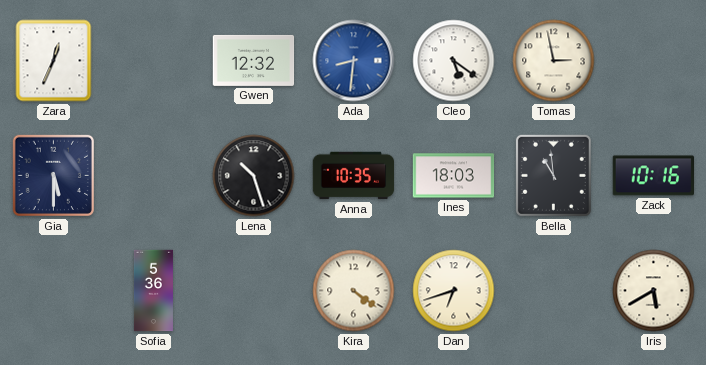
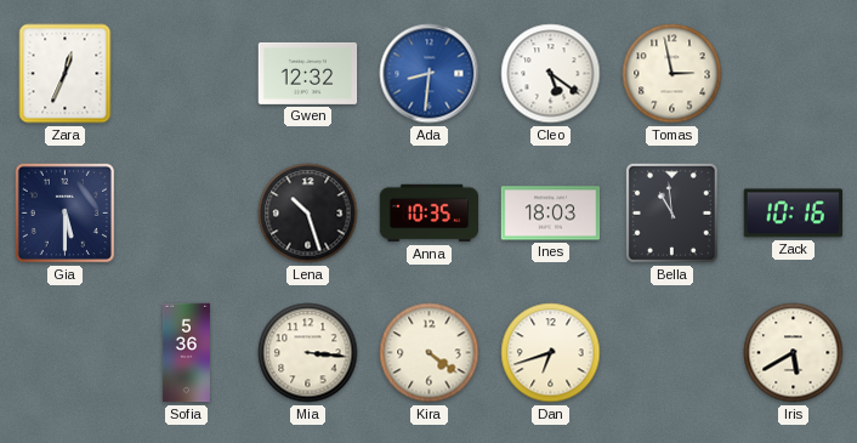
Mia: none -> 3:16 (308, 353)
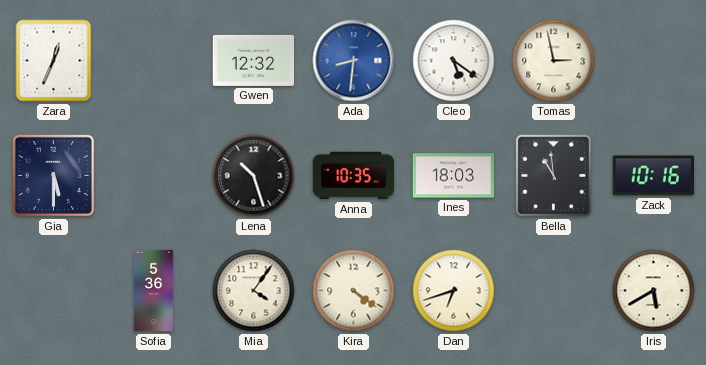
Mia: 3:16 -> 4:06 (254, 291)
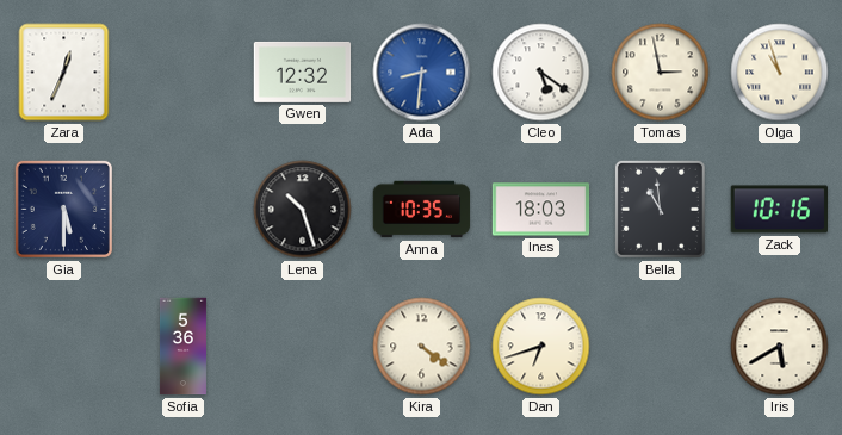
Olga: none -> 10:57 (780, 73)
Mia: 4:06 -> none (254, 291)
